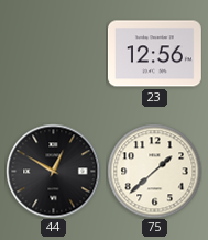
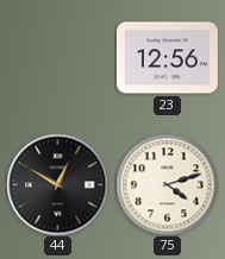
75: 1:38 -> 4:12 (167, 184)
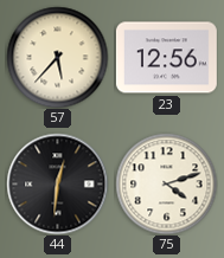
57: none -> 5:37 (57, 57)
44: 12:50 -> 12:31 (57, 183)
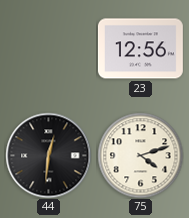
57: 5:37 -> none (57, 57)
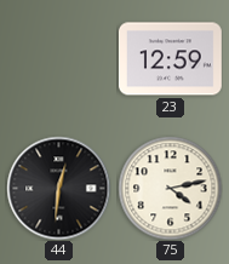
23: 12:56 -> 12:59 (170, 59)
75: 4:12 -> 4:13 (170, 188)
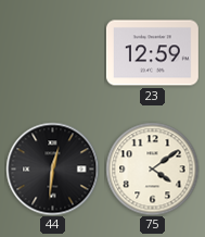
75: 4:13 -> 4:09 (152, 169)
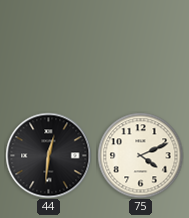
23: 12:59 -> none (152, 53)
75: 4:09 -> 4:11 (140, 155)
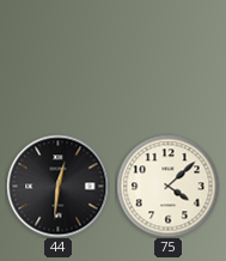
75: 4:11 -> 4:08 (167, 186)
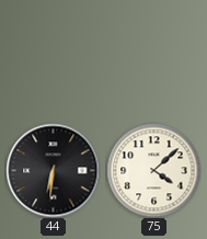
44: 12:31 -> 6:31 (53, 170)
